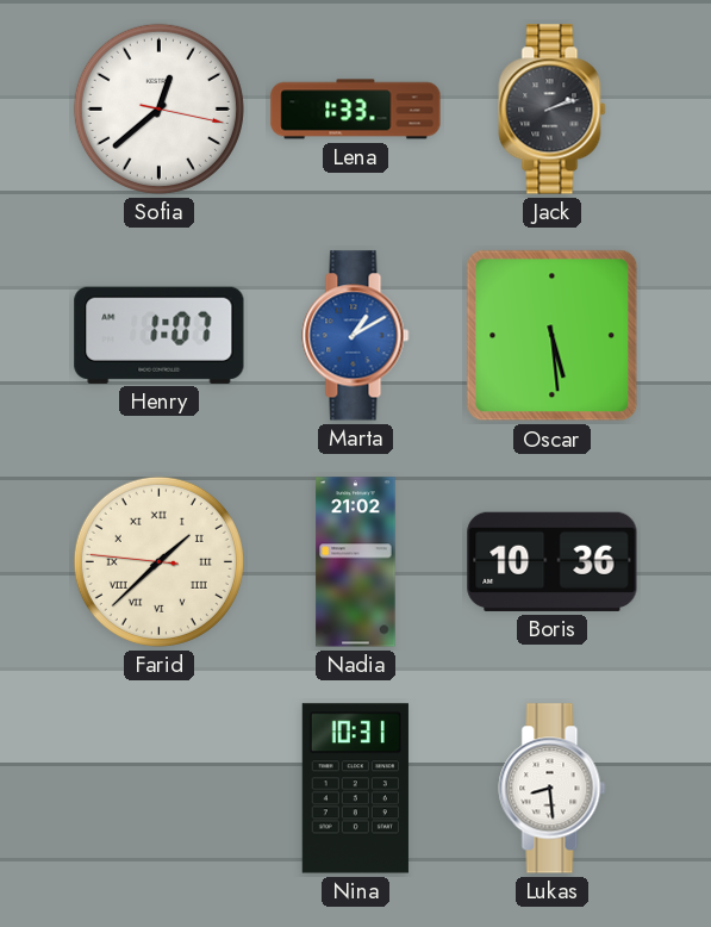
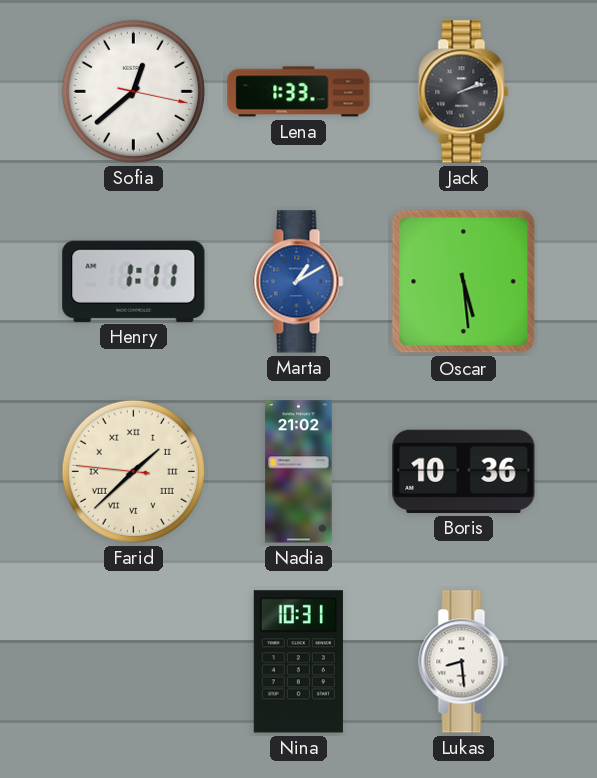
Henry: 1:07 -> 1:11 (134, 281)
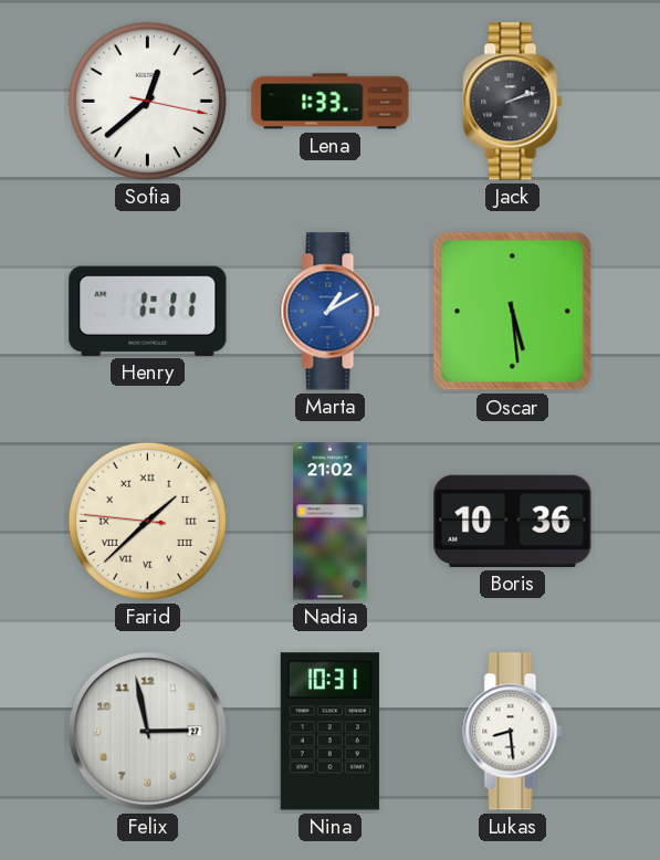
Felix: none -> 2:58 (148, 732)
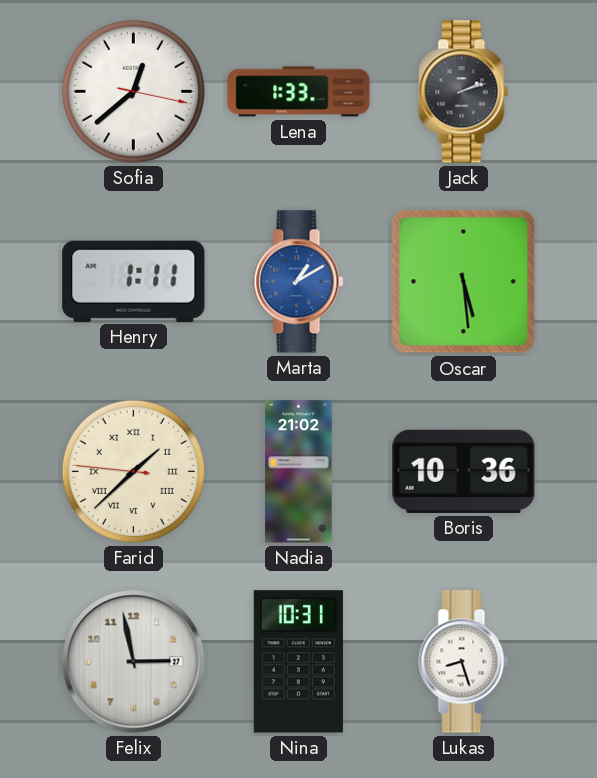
Lukas: 8:29 -> 8:27 (464, 662)
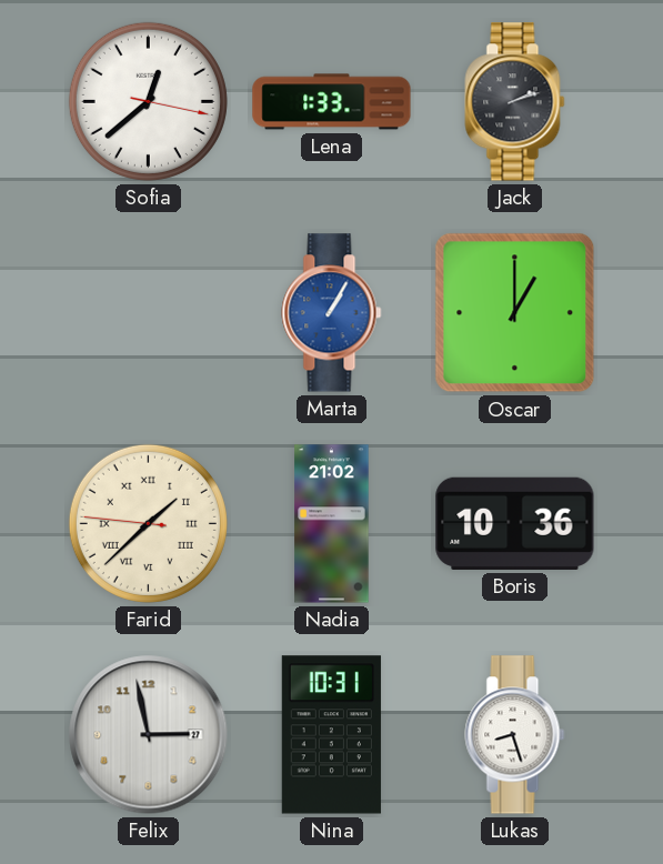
Henry: 1:11 -> none (134, 281)
Marta: 1:10 -> 1:05 (332, 313)
Oscar: 5:29 -> 1:00 (515, 313)
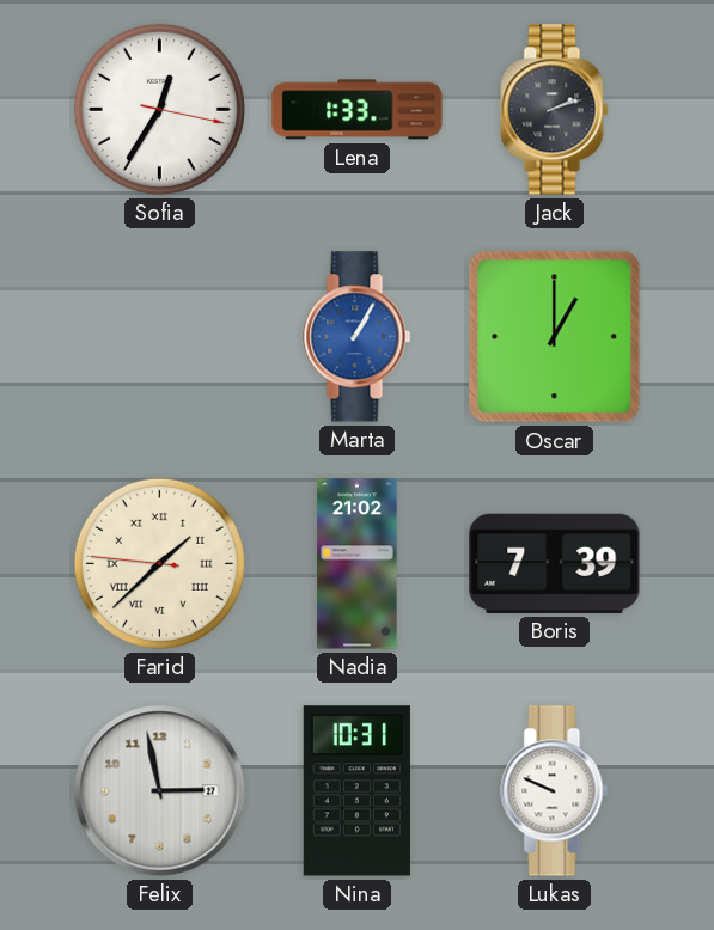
Sofia: 12:38 -> 12:35 (159, 109)
Boris: 10:36 -> 7:39 (555, 563)
Lukas: 8:27 -> 9:49 (555, 791)
